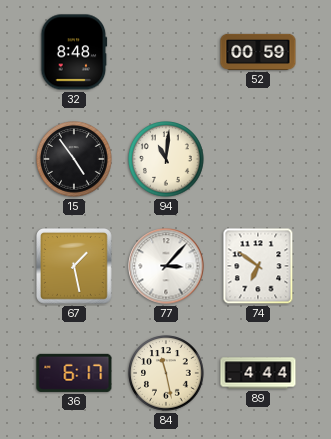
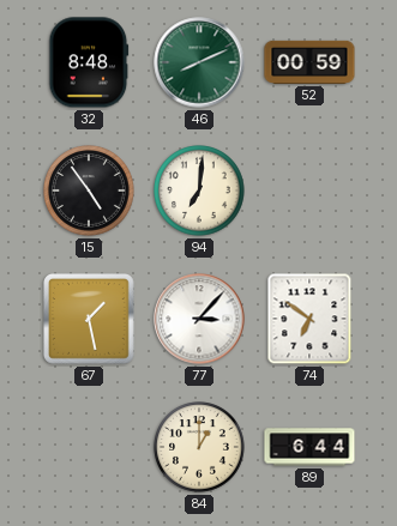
46: none -> 8:11 (199, 62)
94: 11:01 -> 7:01 (199, 191)
36: 6:17 -> none (74, 373)
84: 11:28 -> 1:00 (199, 447)
89: 4:44 -> 6:44 (309, 447)
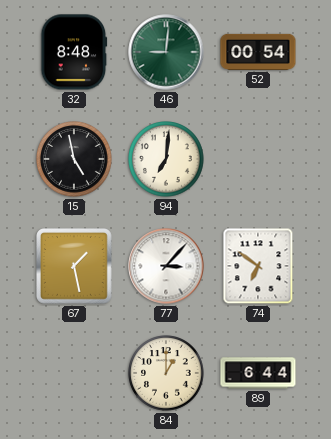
46: 8:11 -> 9:01 (166, 52)
52: 00:59 -> 00:54 (258, 52)
15: 4:54 -> 4:58 (74, 159)
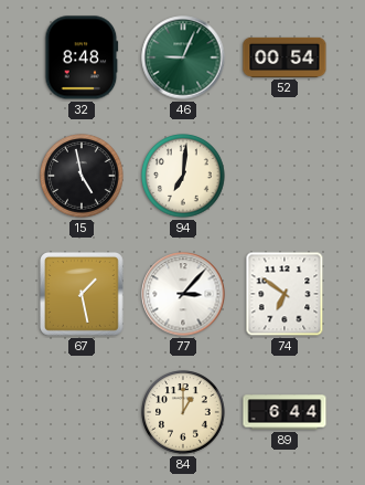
46: 9:01 -> 9:04 (183, 57)
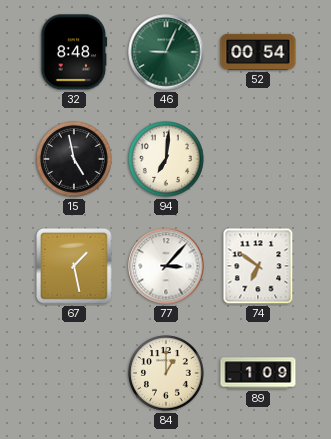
89: 6:44 -> 1:09 (258, 373)
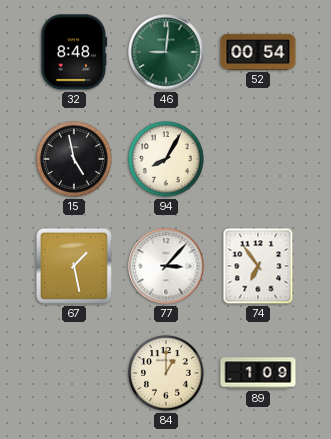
46: 9:04 -> 9:01 (166, 52)
94: 7:01 -> 8:05 (166, 159)
74: 6:51 -> 6:54 (258, 266)
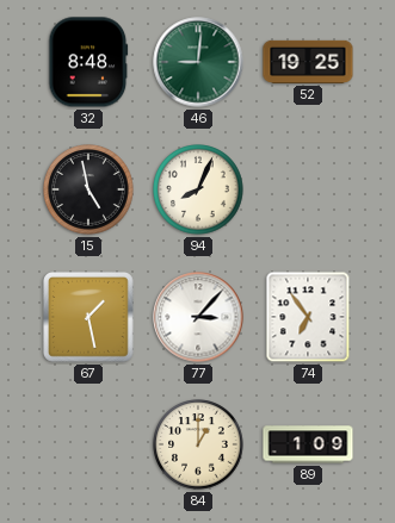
52: 00:54 -> 19:25 (308, 62)
94: 8:05 -> 8:04 (198, 189)
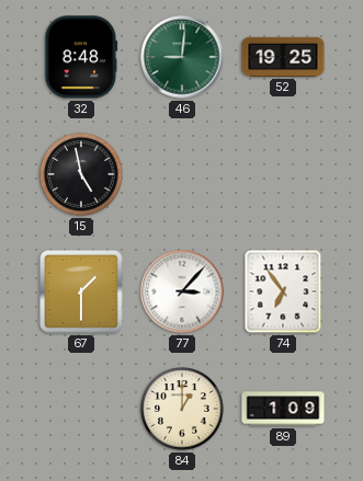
94: 8:04 -> none (198, 189)
67: 1:28 -> 1:30 (82, 293)
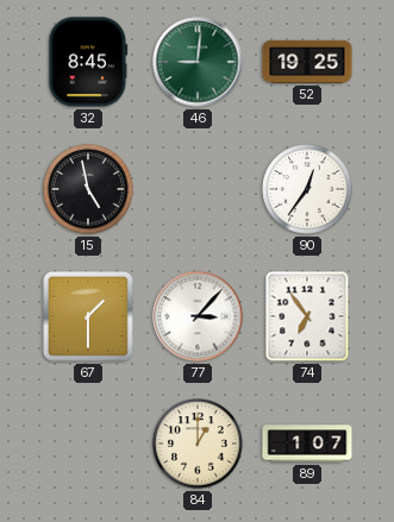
32: 8:48 -> 8:45 (88, 62)
90: none -> 12:36 (307, 189)
89: 1:09 -> 1:07 (307, 444)
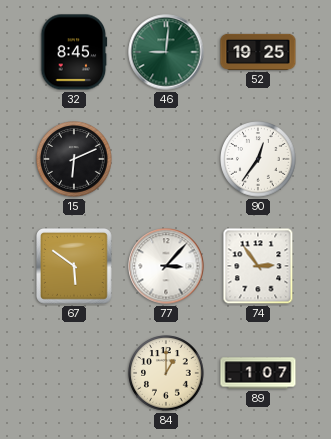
15: 4:58 -> 6:11 (74, 159)
67: 1:30 -> 5:51 (75, 267)
74: 6:54 -> 2:54 (258, 266)
